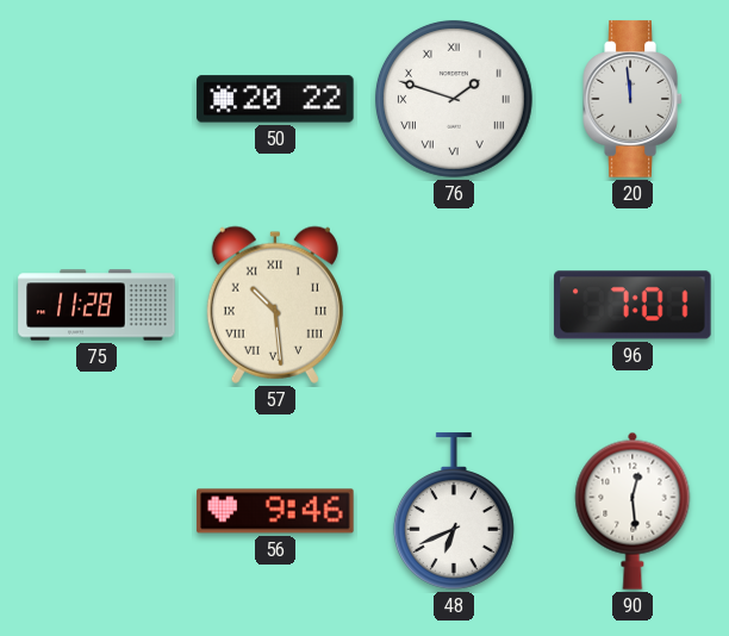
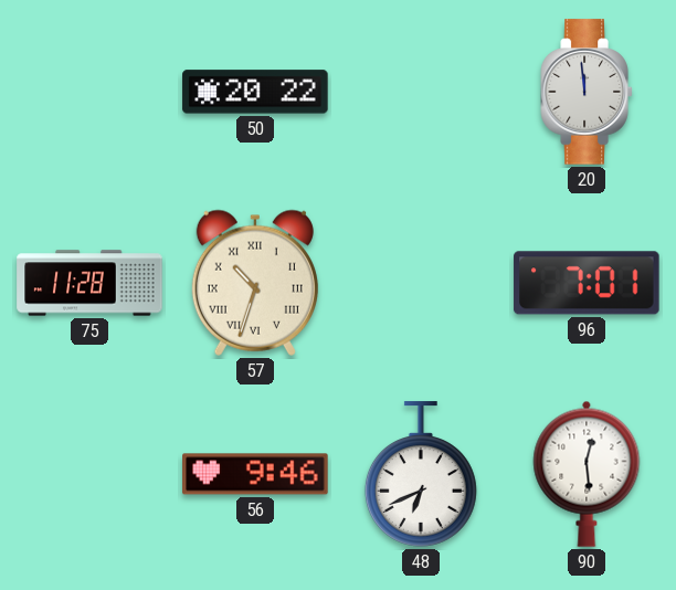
76: 1:48 -> none (454, 99)
57: 10:29 -> 10:33 (255, 283)
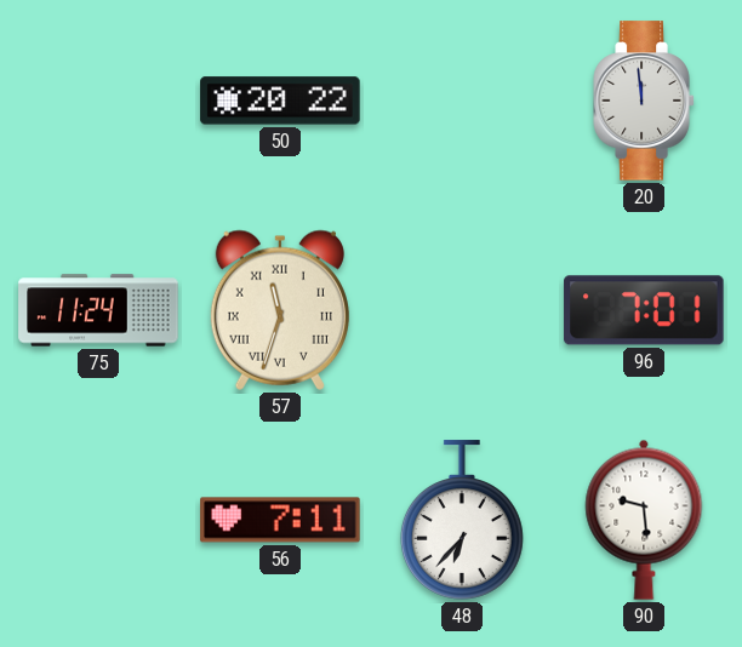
75: 11:28 -> 11:24 (98, 310)
57: 10:33 -> 11:33 (280, 310)
56: 9:46 -> 7:11 (280, 520)
48: 6:41 -> 6:37 (462, 520)
90: 12:29 -> 9:29 (644, 520)
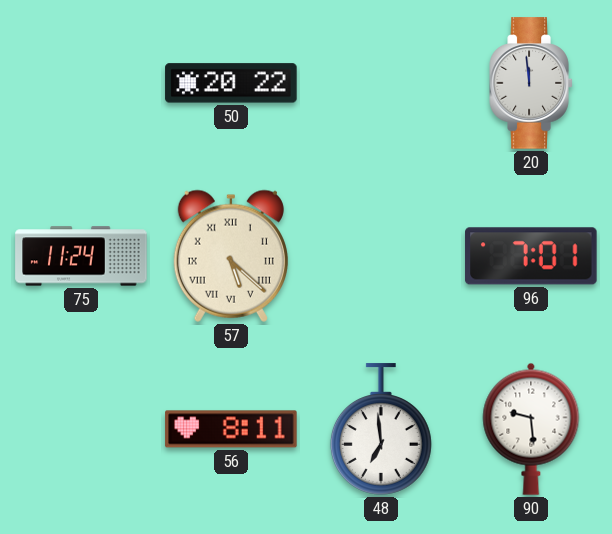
57: 11:33 -> 5:22 (231, 256)
56: 7:11 -> 8:11 (231, 429)
48: 6:37 -> 6:59 (381, 429)
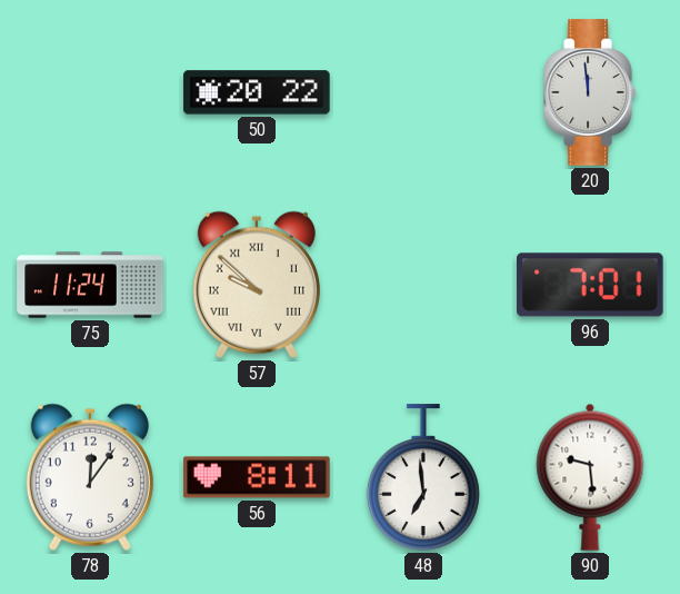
57: 5:22 -> 9:52 (257, 285)
78: none -> 12:06 (90, 477)
